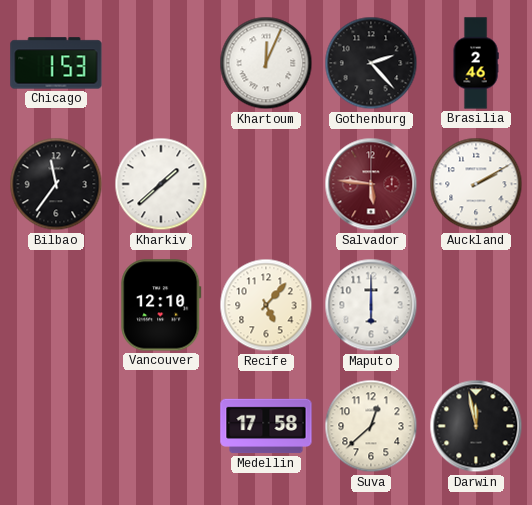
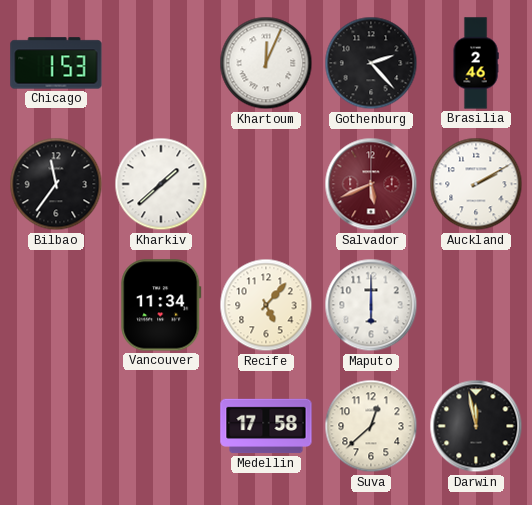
Salvador: 5:46 -> 5:41 (371, 184)
Vancouver: 12:10 -> 11:34 (161, 305)
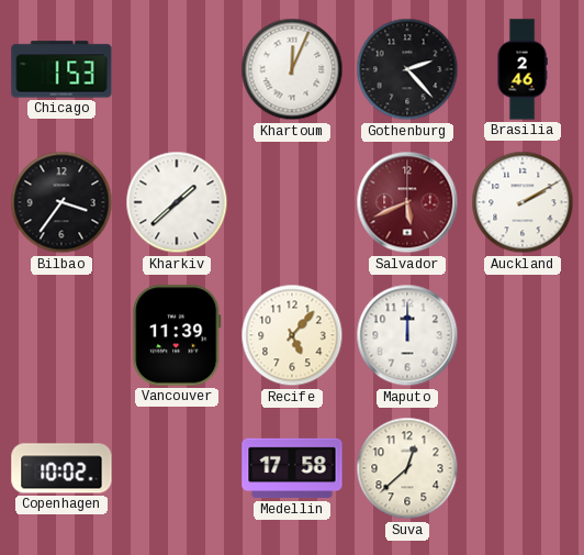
Bilbao: 11:36 -> 3:36 (61, 202)
Vancouver: 11:34 -> 11:39 (177, 335)
Maputo: 6:00 -> 12:00 (407, 335)
Copenhagen: none -> 10:02 (61, 468)
Darwin: 11:58 -> none (476, 426)
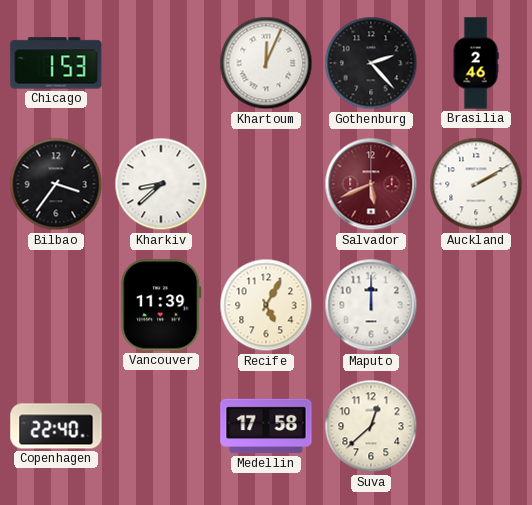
Kharkiv: 1:38 -> 8:38 (161, 184)
Recife: 5:07 -> 5:05 (266, 305)
Copenhagen: 10:02 -> 22:40 (56, 426)
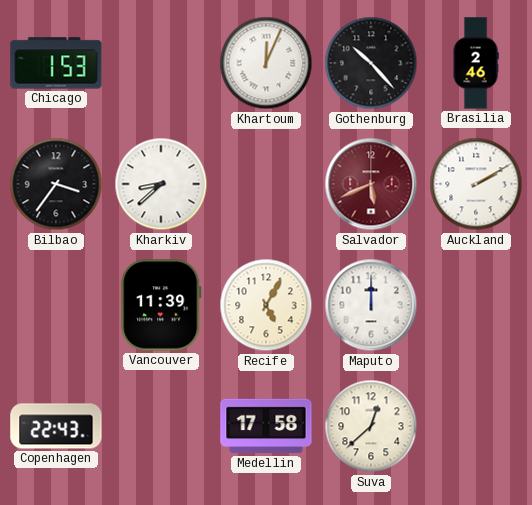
Gothenburg: 2:23 -> 10:23 (371, 63)
Copenhagen: 22:40 -> 22:43 (56, 426)
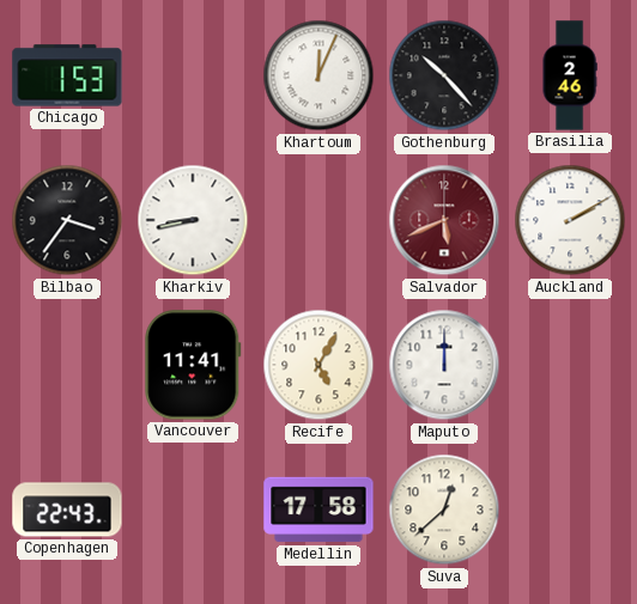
Kharkiv: 8:38 -> 8:43 (193, 220)
Vancouver: 11:39 -> 11:41 (193, 365)
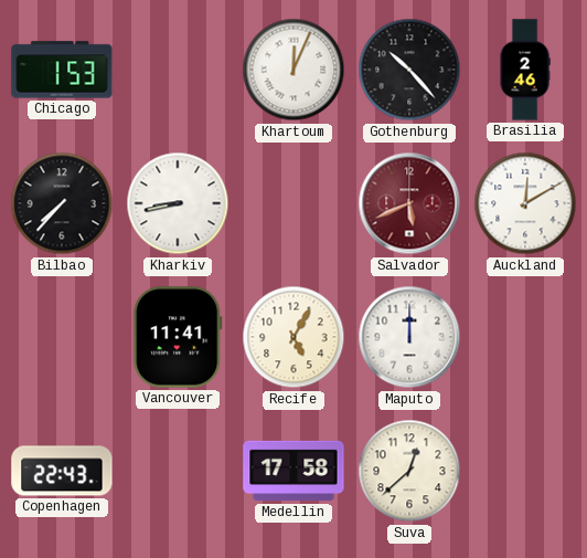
Bilbao: 3:36 -> 7:37 (62, 203)
Auckland: 2:10 -> 12:10 (525, 203)
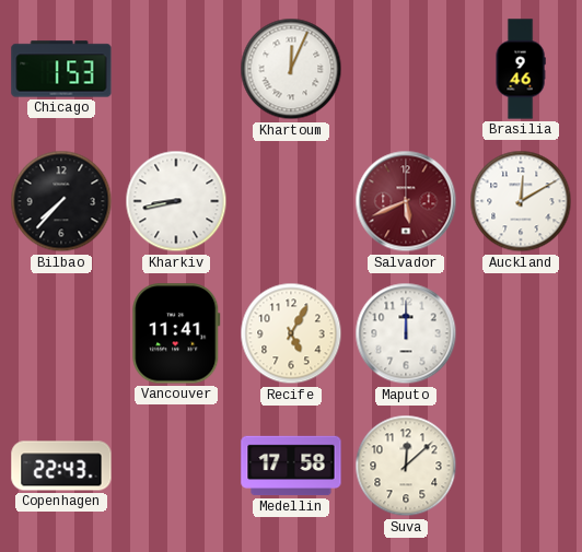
Gothenburg: 10:23 -> none (409, 70)
Brasilia: 2:46 -> 9:46 (521, 69)
Suva: 12:38 -> 12:08 (406, 466)
